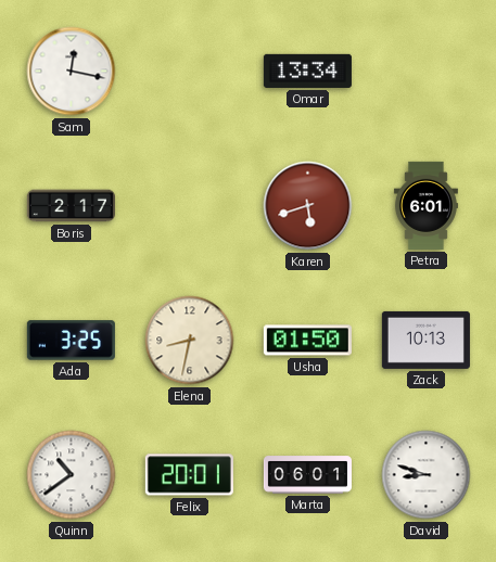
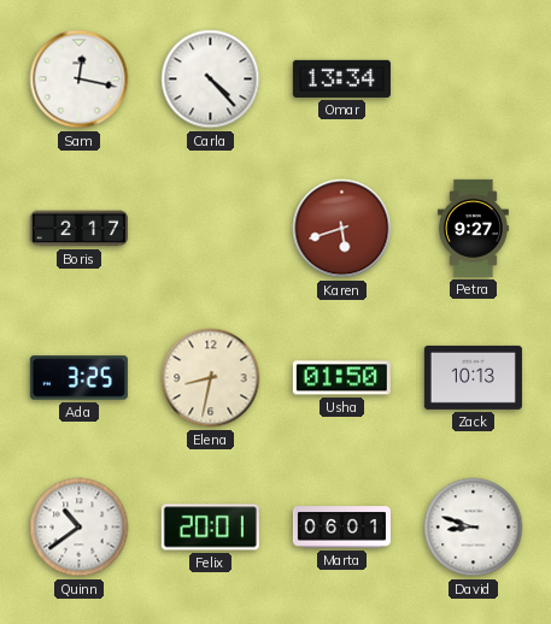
Carla: none -> 4:23 (211, 80)
Petra: 6:01 -> 9:27 (473, 228)
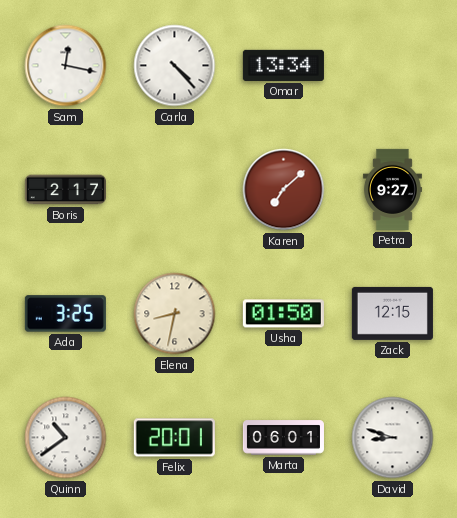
Karen: 5:42 -> 7:08 (284, 190)
Zack: 10:13 -> 12:15 (392, 313)
